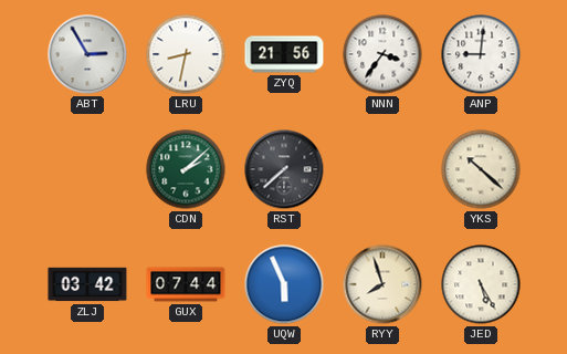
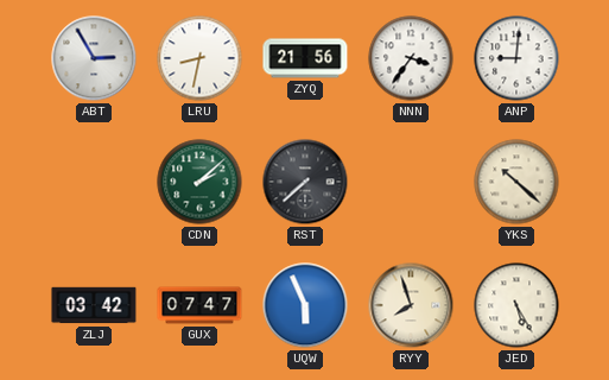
GUX: 07:44 -> 07:47 (199, 305)
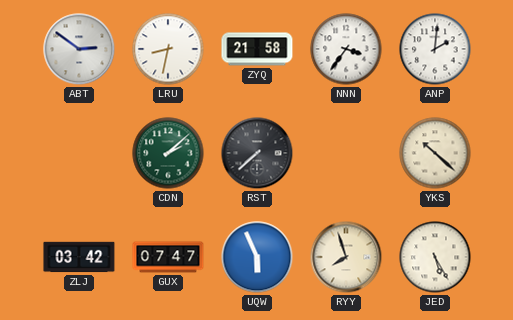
ABT: 2:55 -> 2:51 (79, 49)
ZYQ: 21:56 -> 21:58 (257, 49)
ANP: 9:01 -> 2:01 (435, 49)
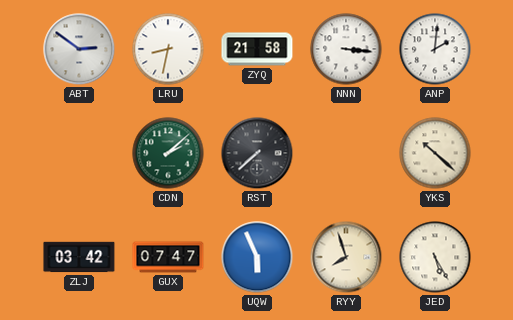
NNN: 3:36 -> 3:16 (346, 49)
